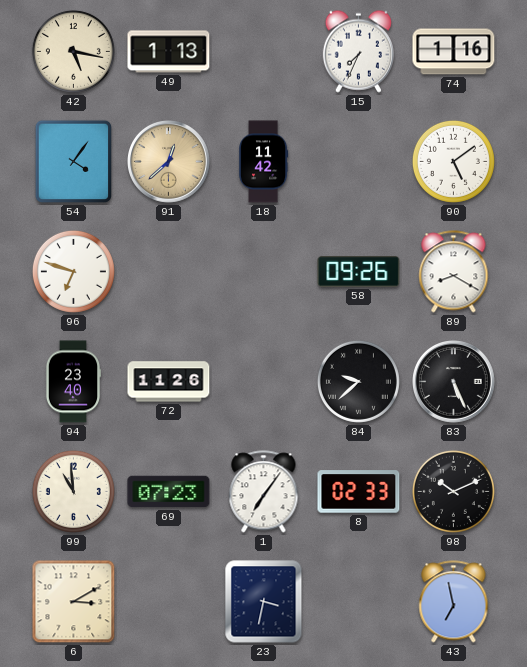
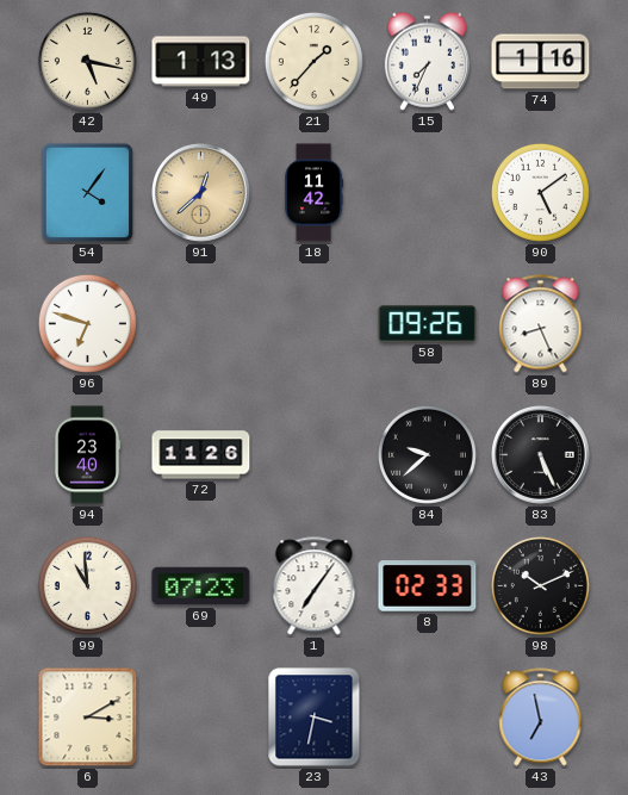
21: none -> 1:37 (313, 61)
89: 8:20 -> 8:26 (541, 324)
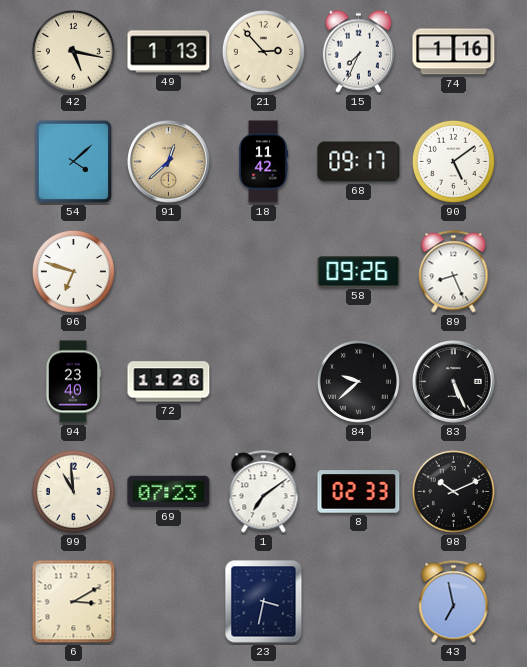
21: 1:37 -> 2:53 (263, 51)
54: 4:06 -> 4:08 (73, 162)
68: none -> 09:17 (359, 162)
1: 7:06 -> 7:09 (264, 492)
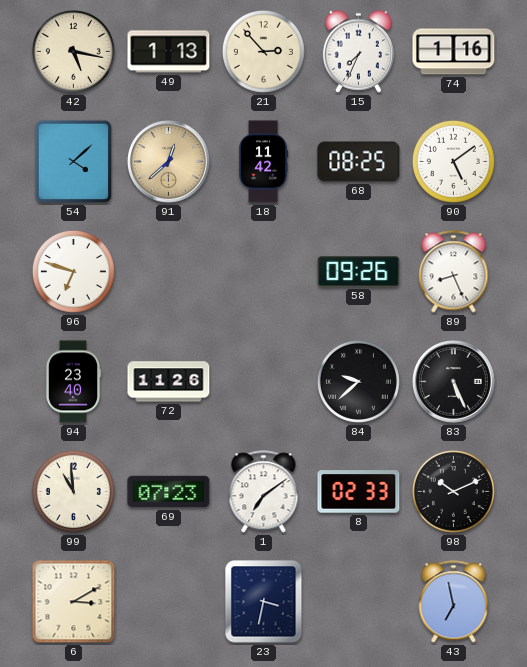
68: 09:17 -> 08:25 (359, 162)
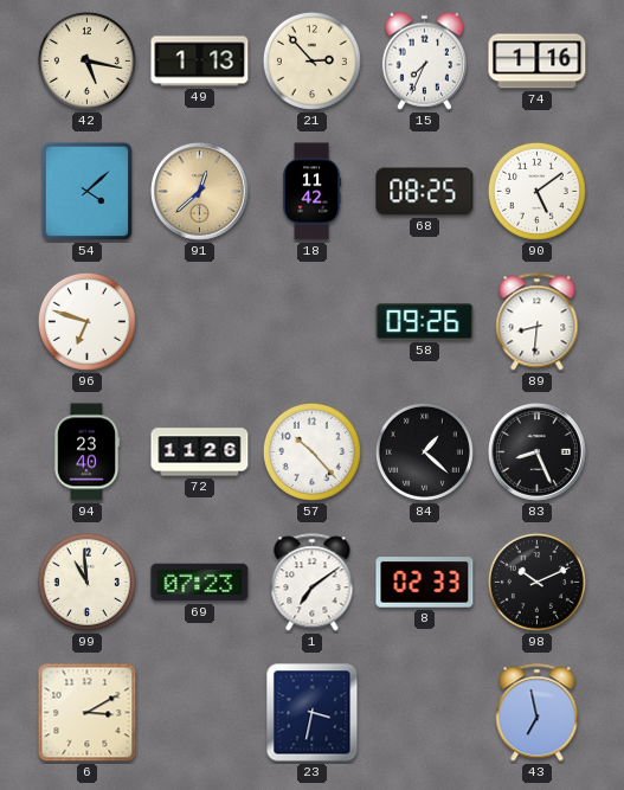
89: 8:26 -> 8:31 (538, 322)
57: none -> 10:23 (311, 451)
84: 9:38 -> 1:22 (424, 451)
83: 5:26 -> 8:26 (538, 452)
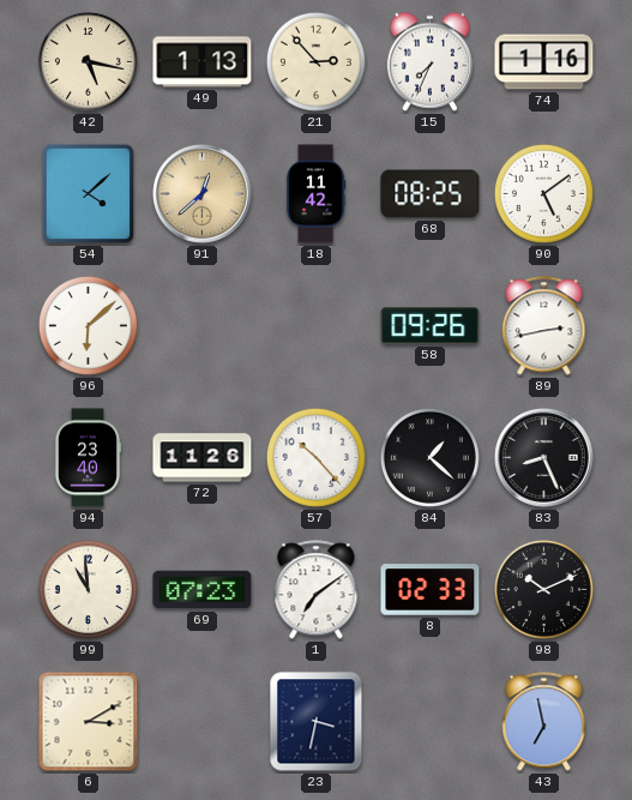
96: 6:48 -> 6:08 (88, 325)
89: 8:31 -> 2:43 (544, 326)
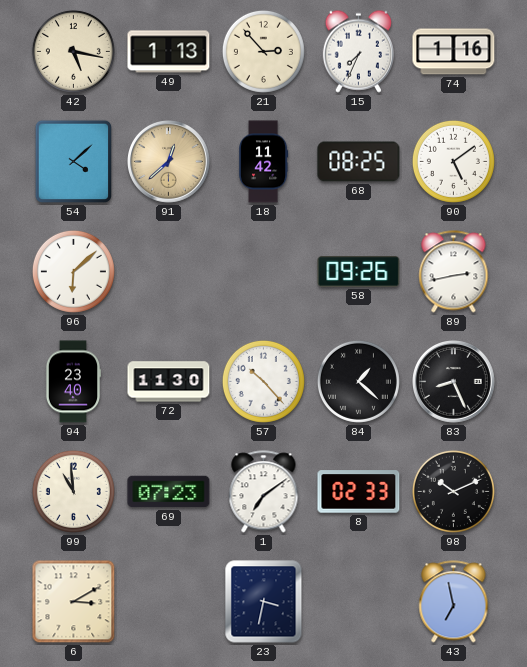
72: 11:26 -> 11:30 (169, 382)
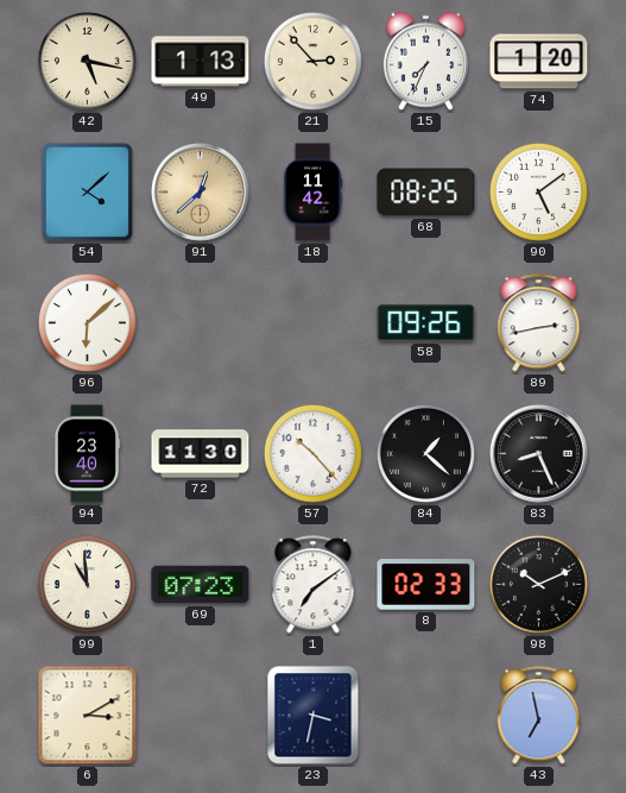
74: 1:16 -> 1:20 (539, 62)
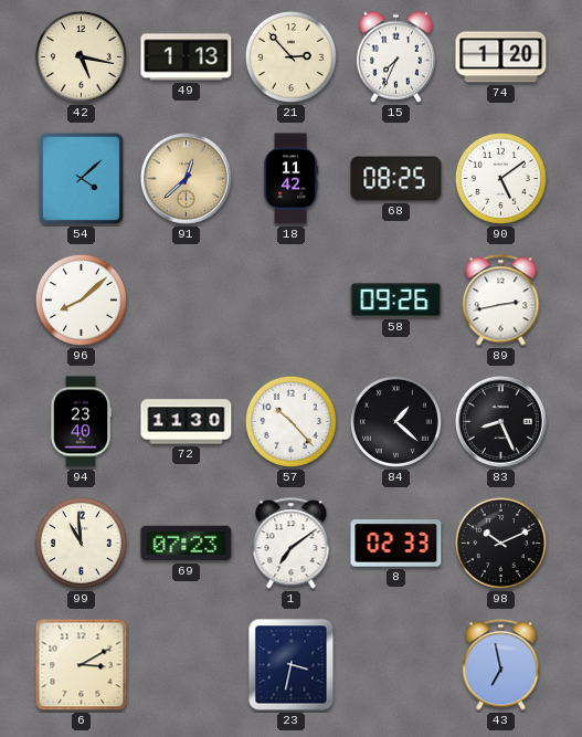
96: 6:08 -> 8:08 (81, 299)
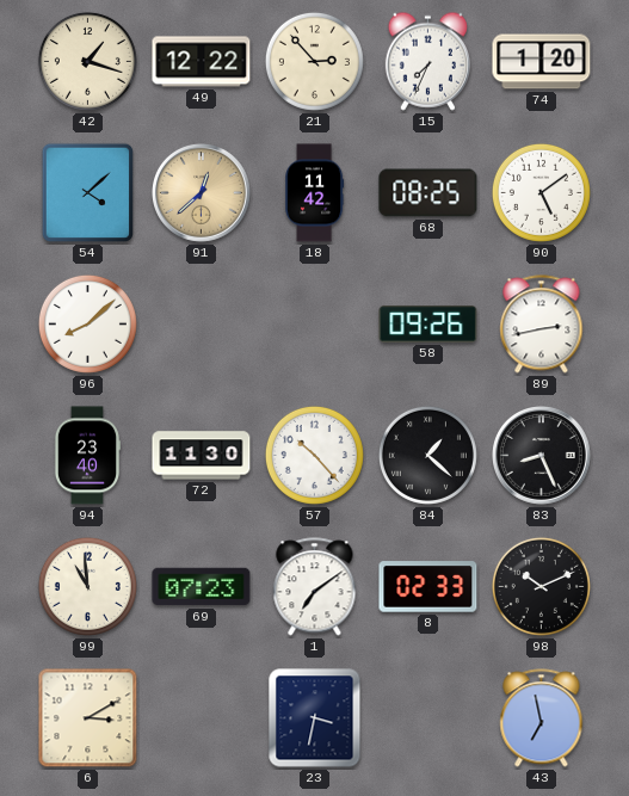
42: 5:17 -> 1:18 (87, 61)
49: 1:13 -> 12:22 (202, 62)
